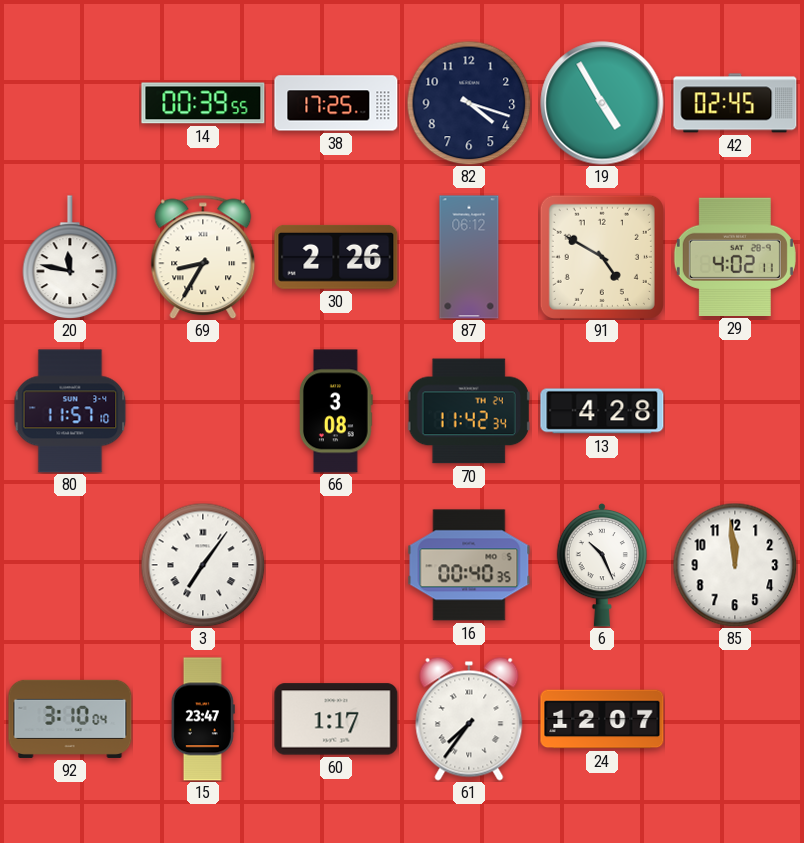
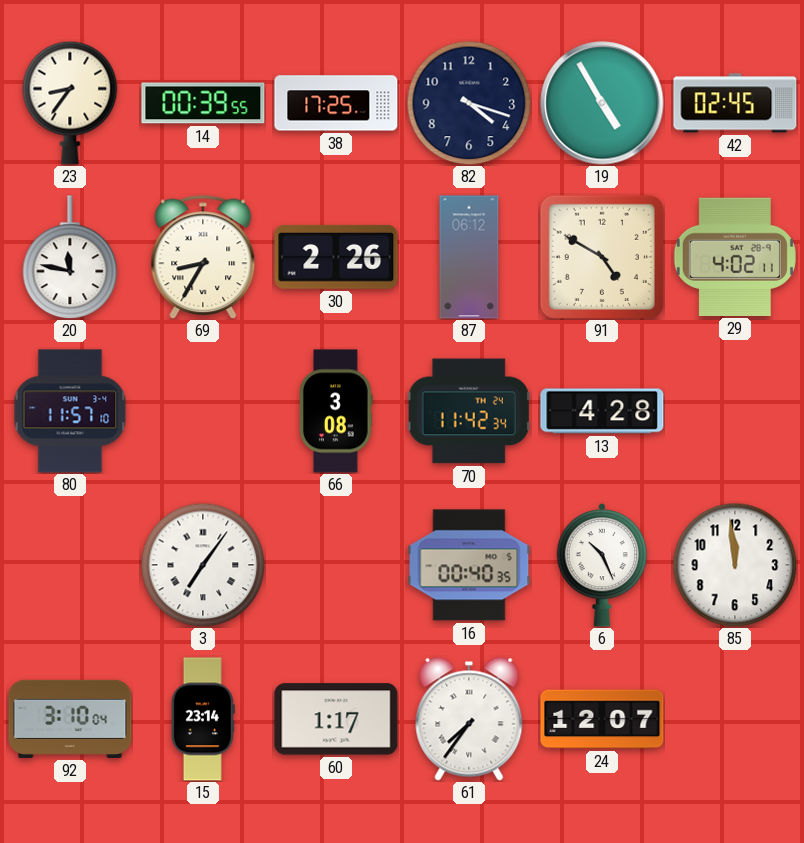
23: none -> 8:36 (70, 103)
15: 23:47 -> 23:14 (203, 719)
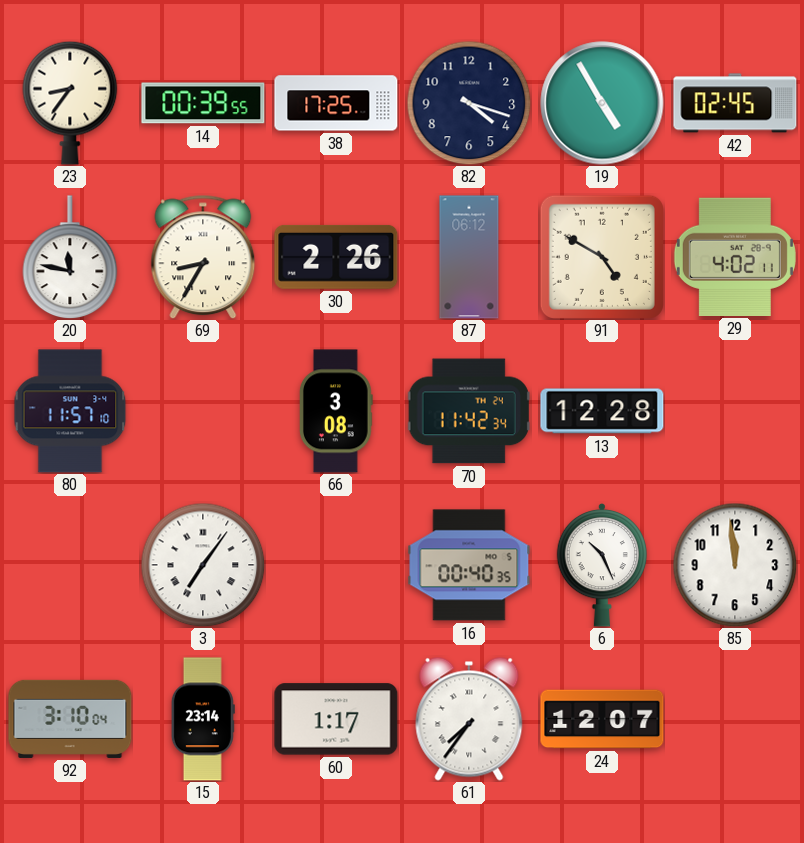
13: 4:28 -> 12:28 (602, 411)
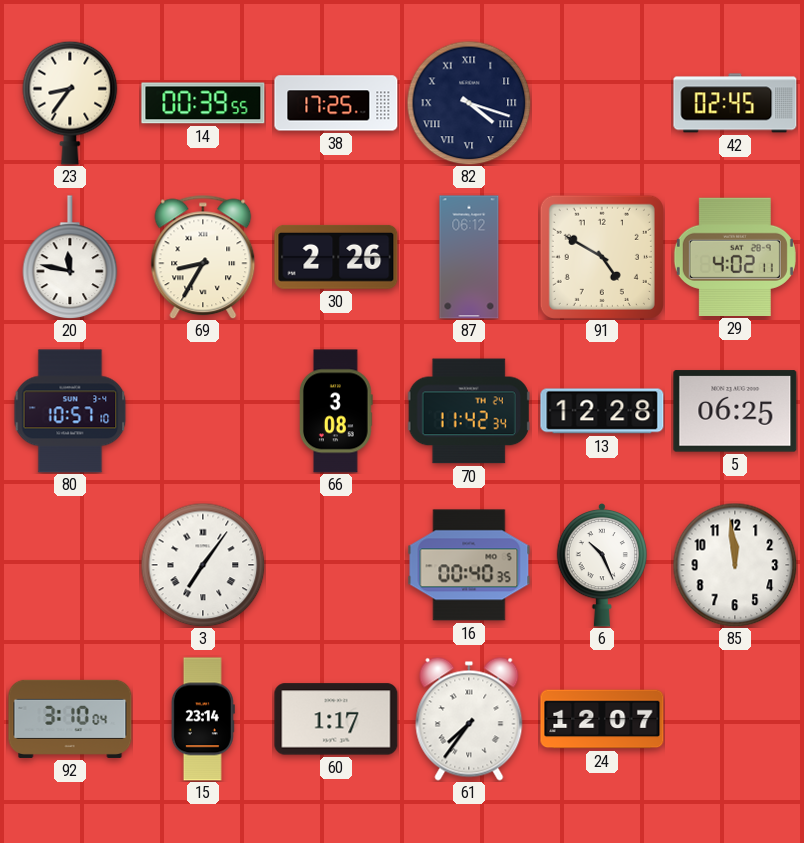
82 numerals: Arabic -> Roman (469, 103)
19: 4:55 -> none (602, 103)
80: 11:57 -> 10:57 (70, 411)
5: none -> 06:25 (735, 411)
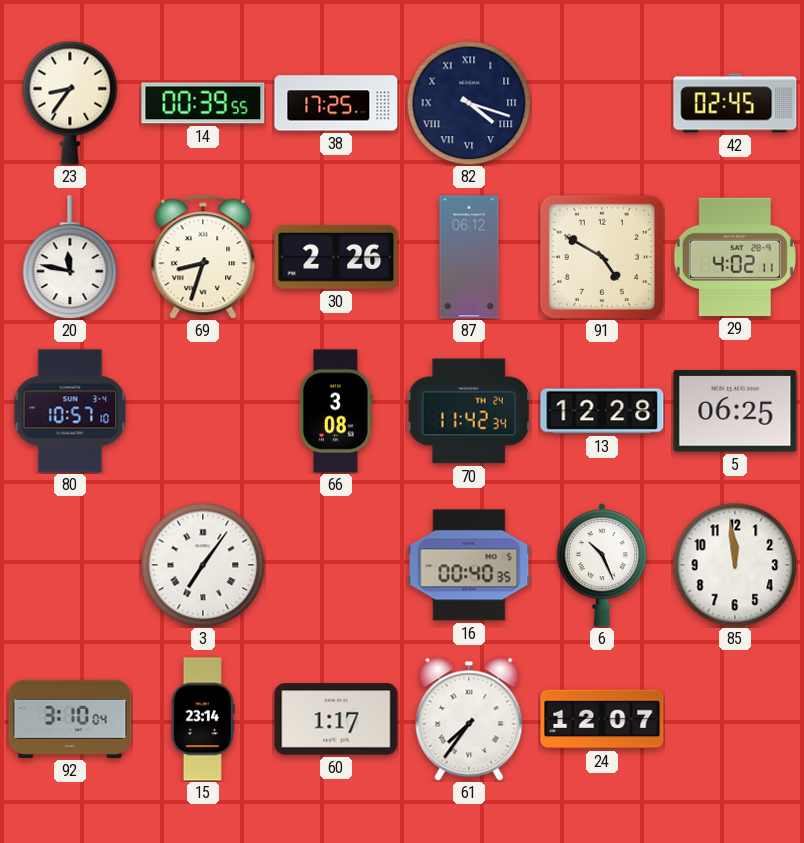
69: 8:35 -> 8:33 (203, 257)
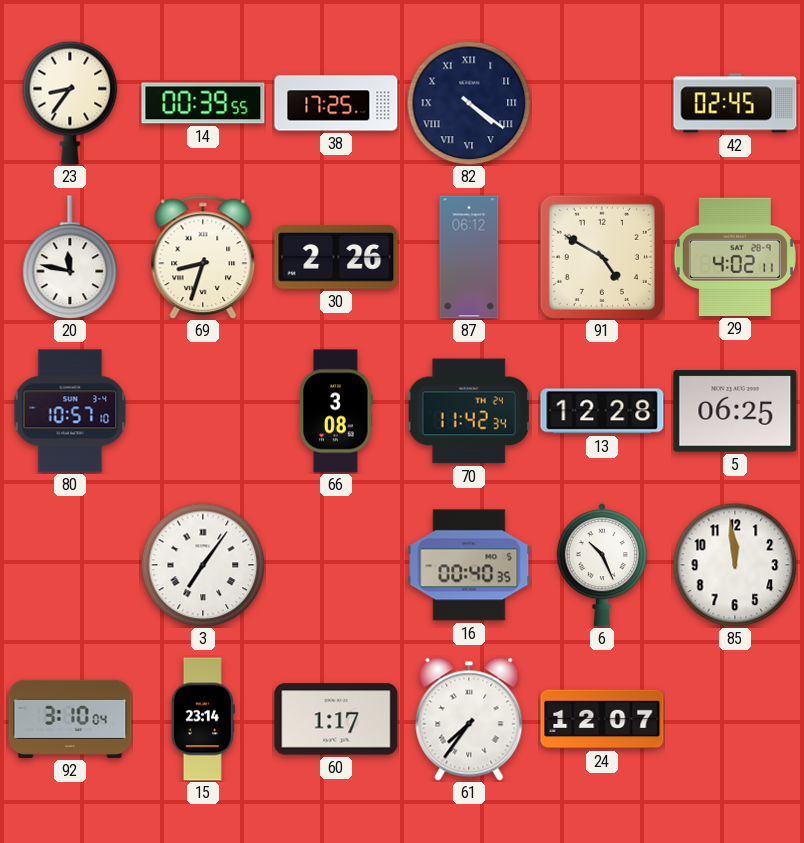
82: 4:18 -> 4:21 (469, 103)
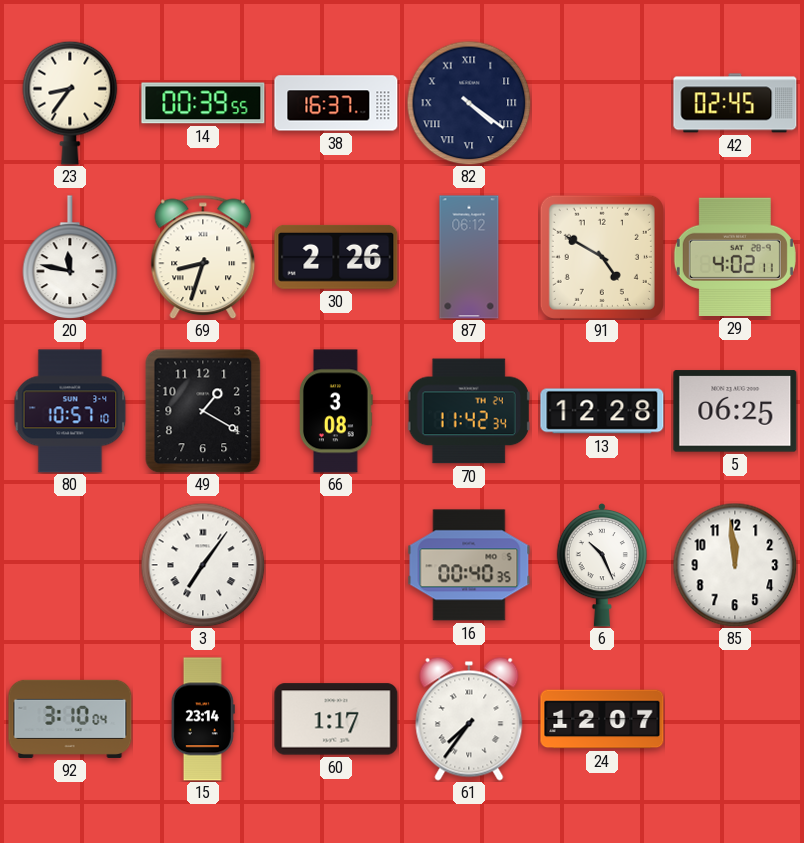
38: 17:25 -> 16:37 (336, 103)
49: none -> 1:20 (203, 411)
